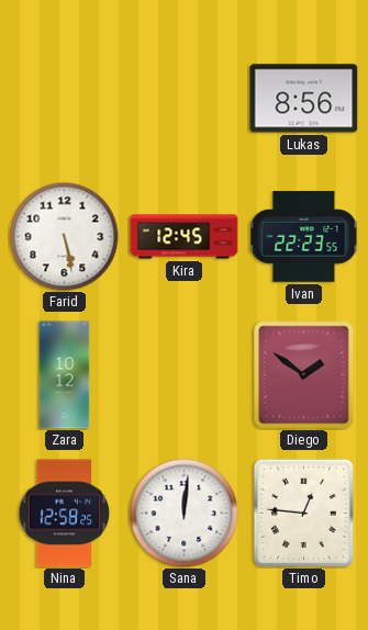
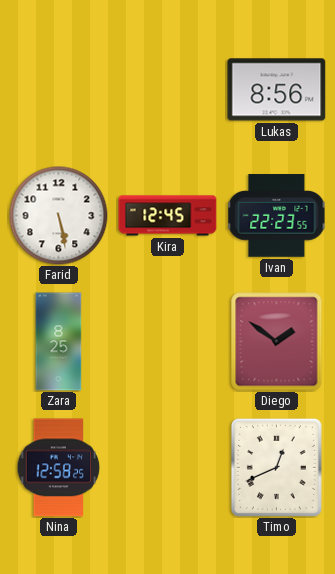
Zara: 10:12 -> 8:25 (59, 342)
Sana: 12:01 -> none (185, 514)
Timo: 12:46 -> 12:41 (276, 467)
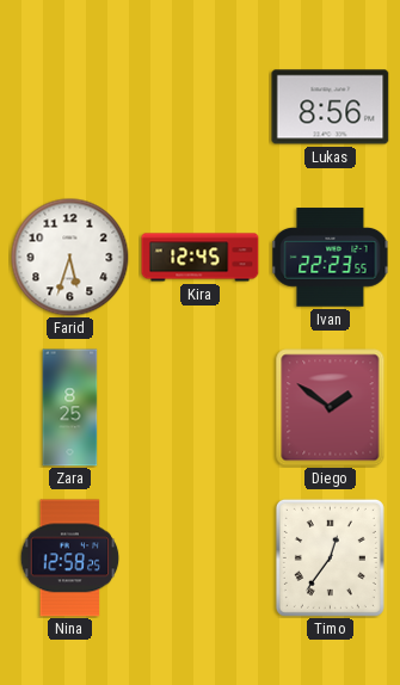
Farid: 5:28 -> 5:33 (70, 258)
Timo: 12:41 -> 12:36 (330, 557)
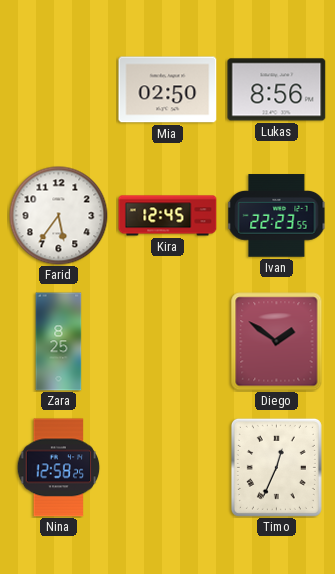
Mia: none -> 02:50 (168, 90)
Farid: 5:33 -> 5:36 (59, 216)
Timo: 12:36 -> 12:34 (276, 467)
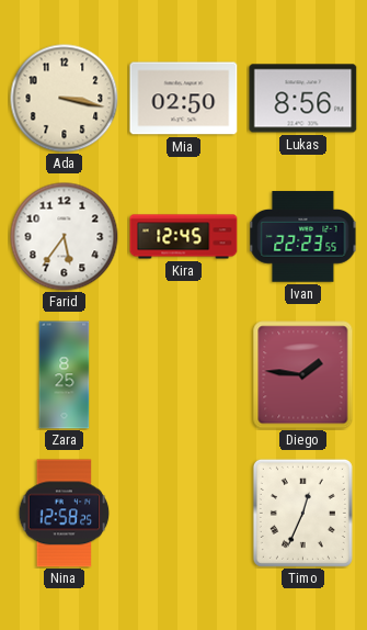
Ada: none -> 3:17 (65, 99)
Diego: 1:51 -> 1:46 (303, 375)
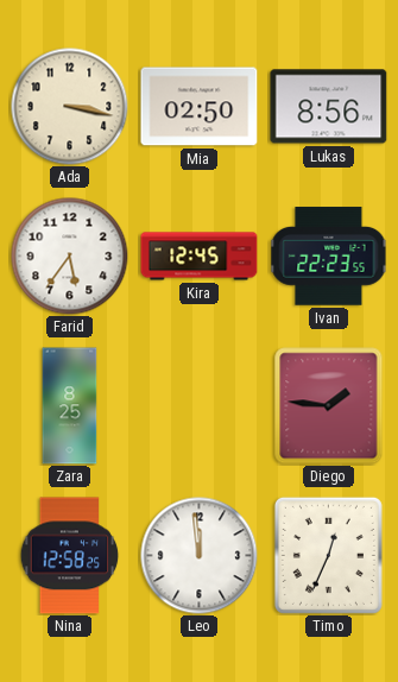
Leo: none -> 11:59 (200, 556)
